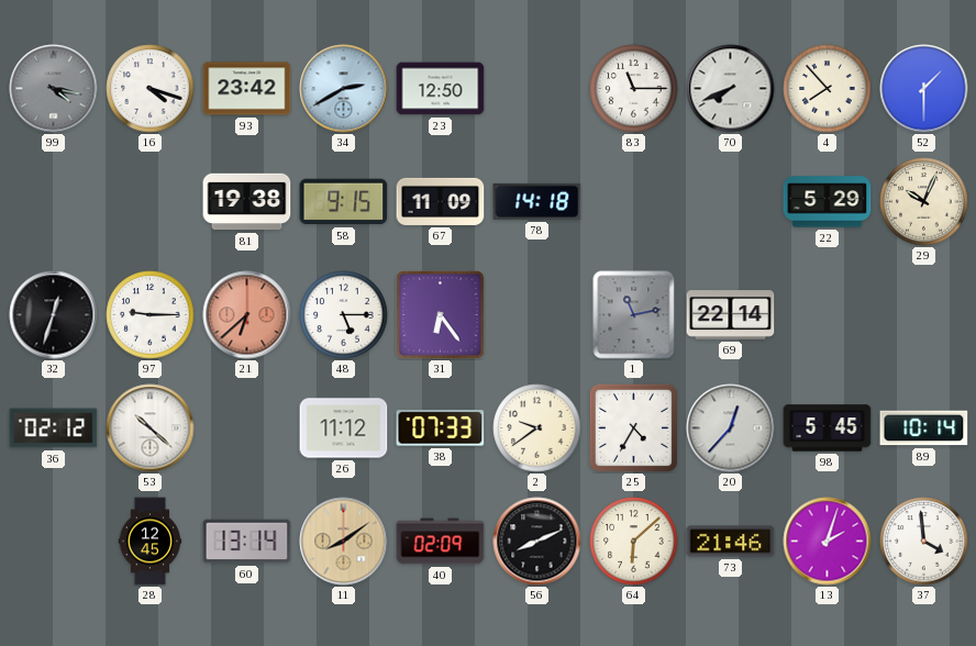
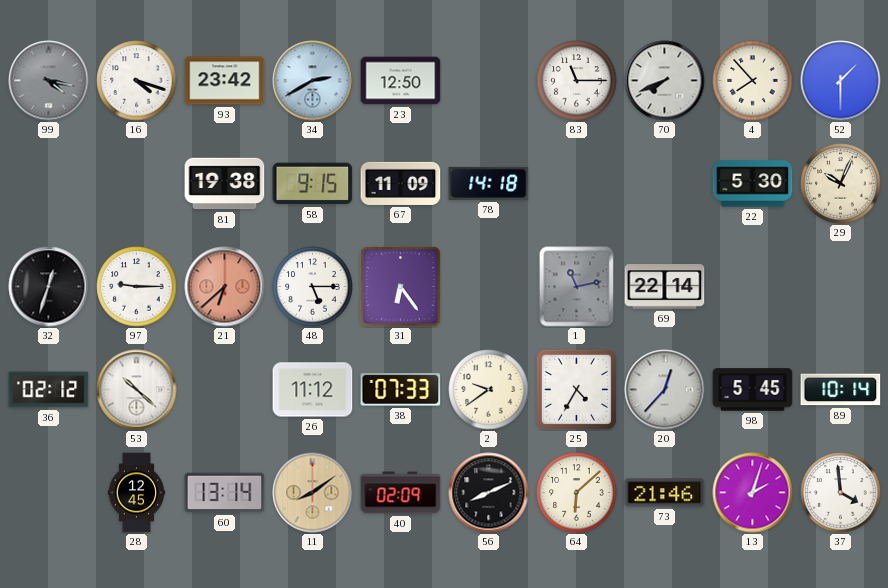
22: 5:29 -> 5:30 (753, 184)
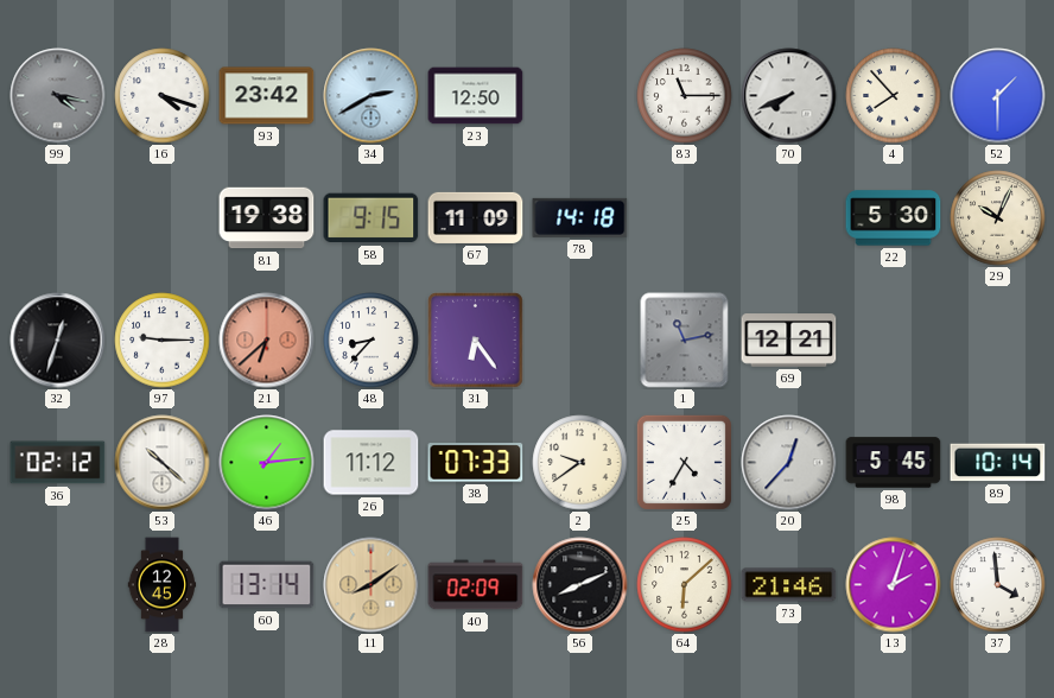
48: 5:15 -> 8:37 (372, 341)
69: 22:14 -> 12:21 (789, 341)
46: none -> 1:14 (267, 463)
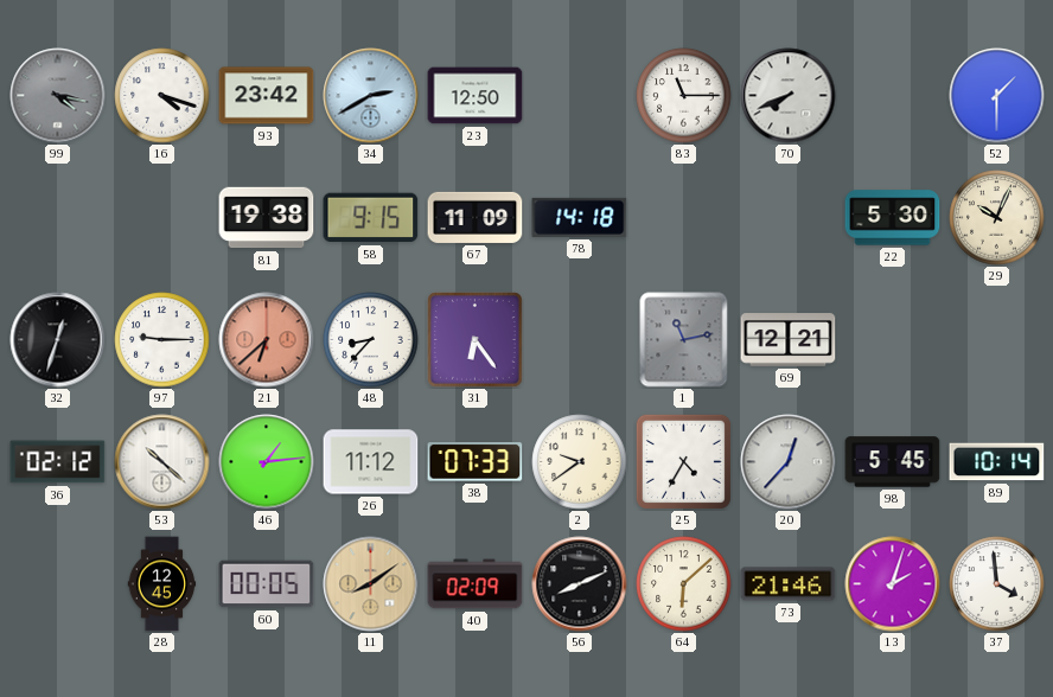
4: 7:53 -> none (894, 96)
60: 13:14 -> 00:05 (267, 584)
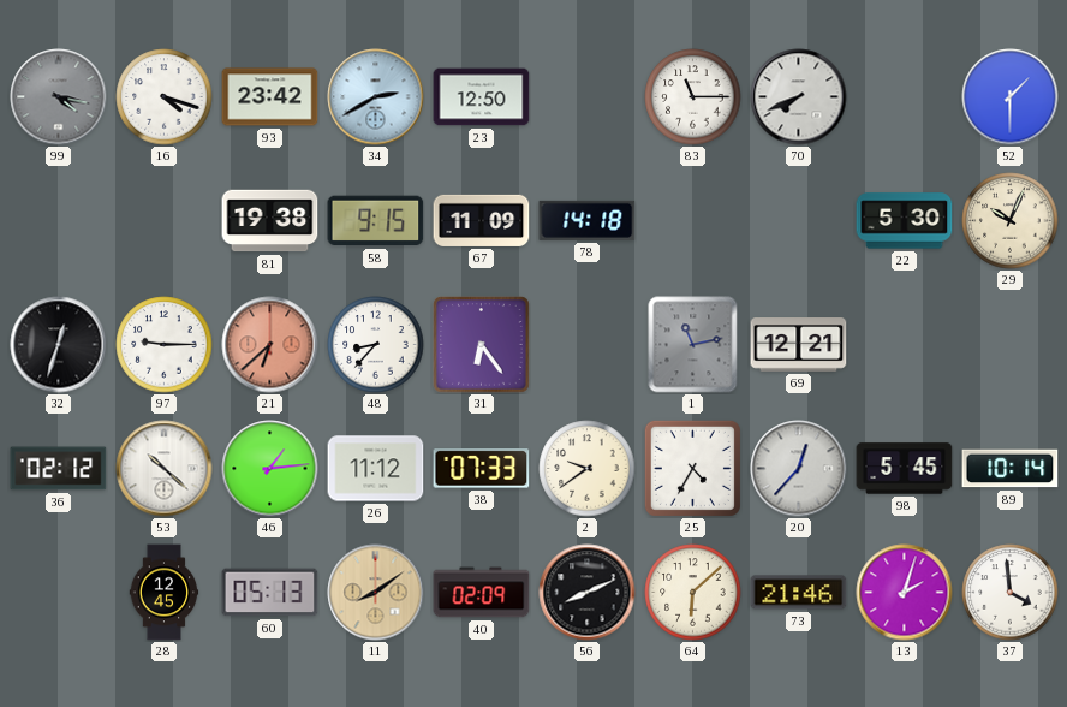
60: 00:05 -> 05:13 (270, 593)
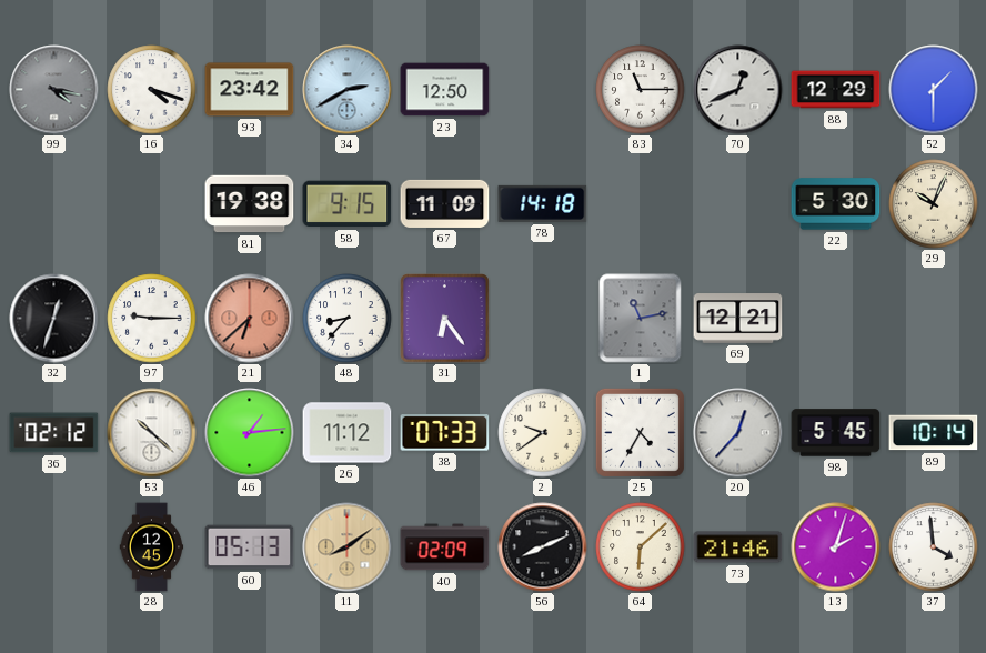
70: 7:41 -> 12:41 (738, 90)
88: none -> 12:29 (836, 90)
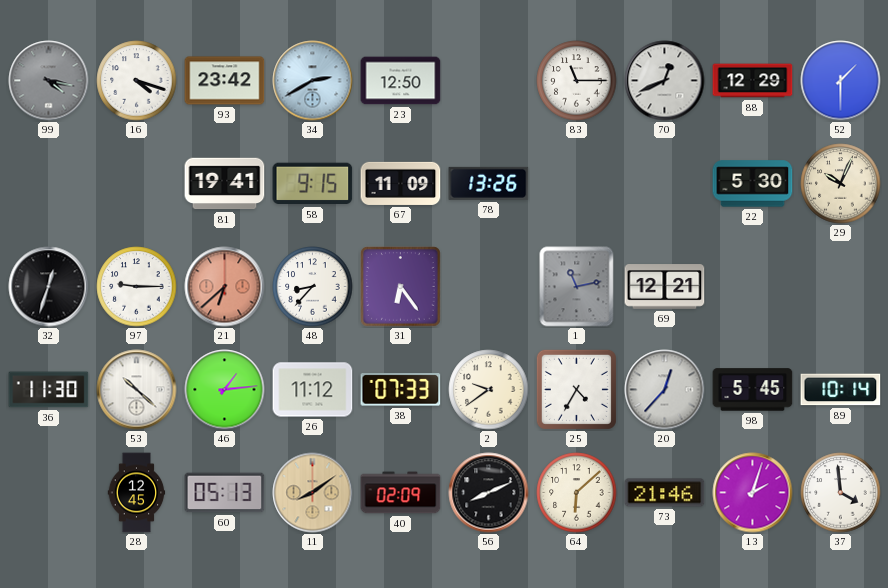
81: 19:38 -> 19:41 (225, 184)
78: 14:18 -> 13:26 (489, 183)
36: 02:12 -> 11:30 (49, 390)
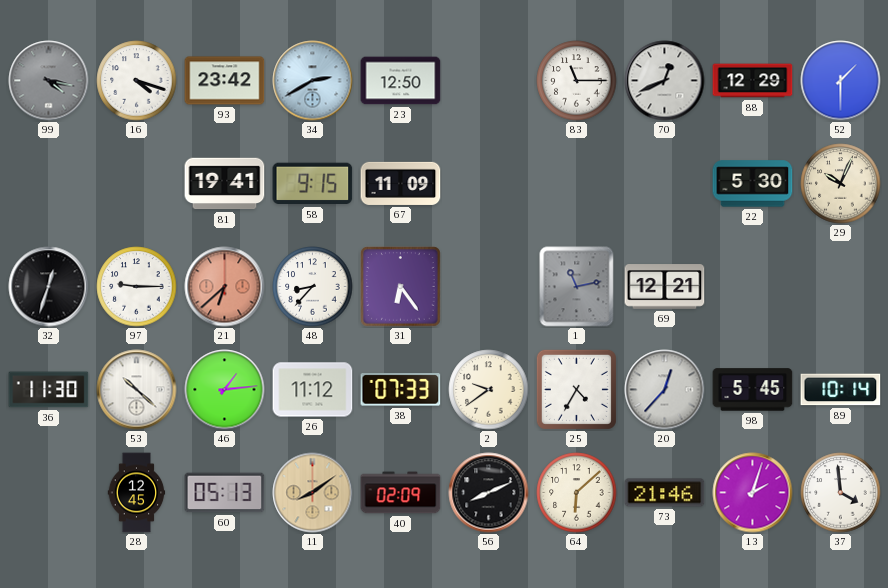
78: 13:26 -> none (489, 183)
